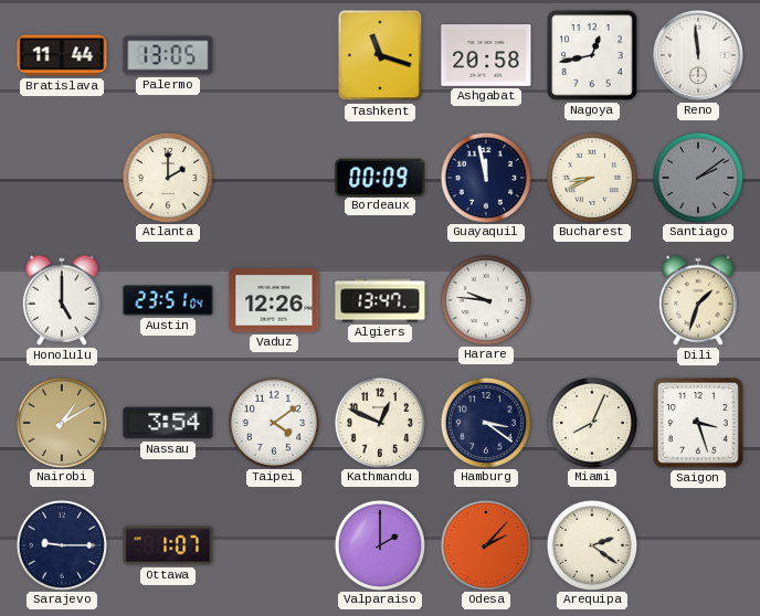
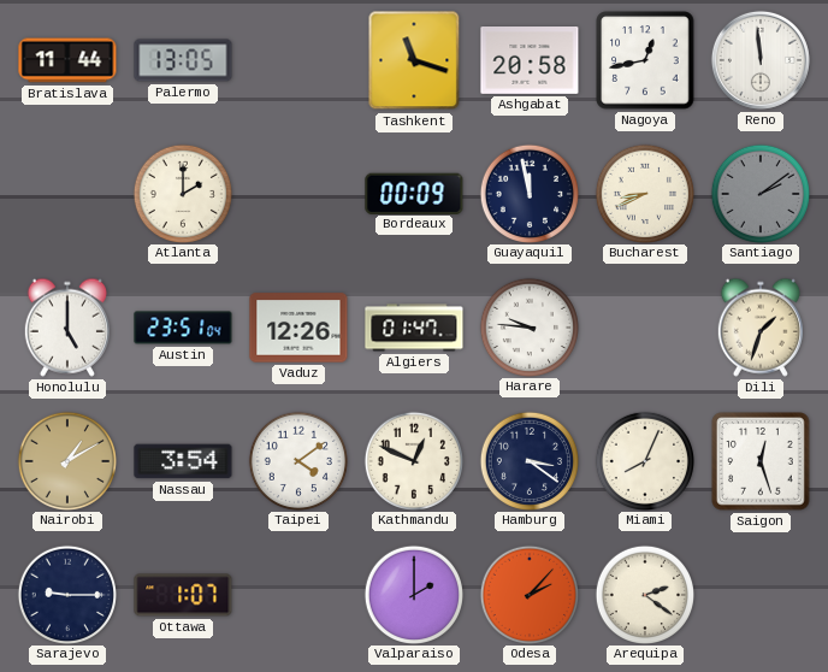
Algiers: 13:47 -> 01:47 (414, 328)
Saigon: 3:27 -> 12:27 (761, 461)
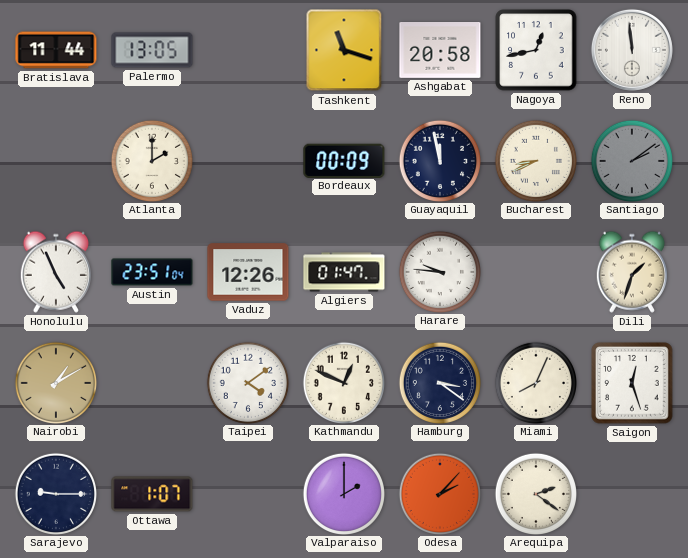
Honolulu: 5:00 -> 4:56 (56, 272)
Nassau: 3:54 -> none (183, 461)
